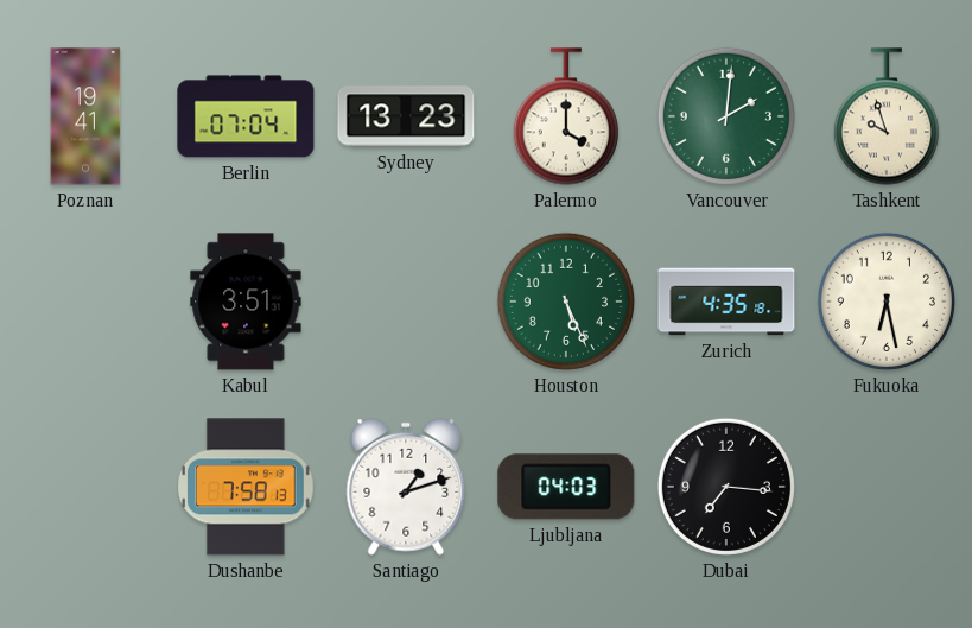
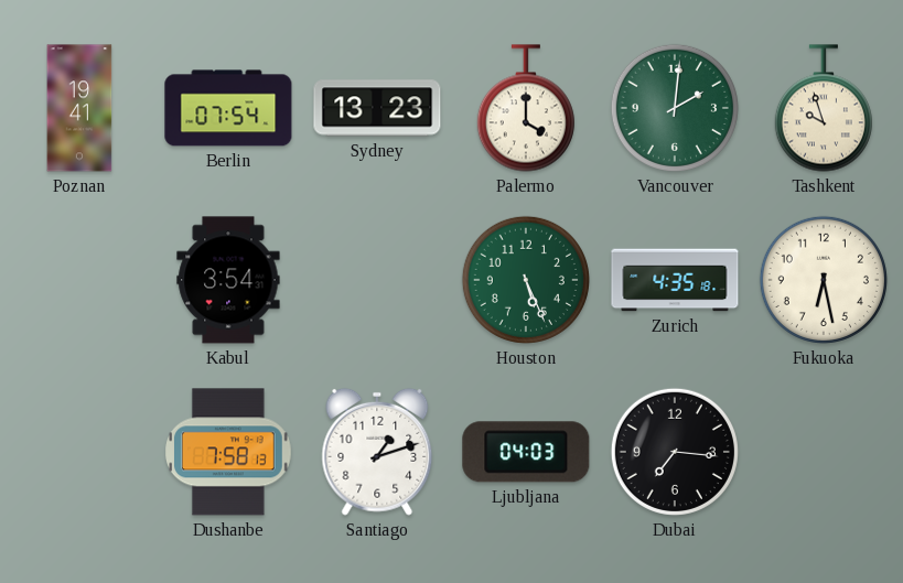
Berlin: 07:04 -> 07:54 (228, 108)
Kabul: 3:51 -> 3:54 (228, 280)
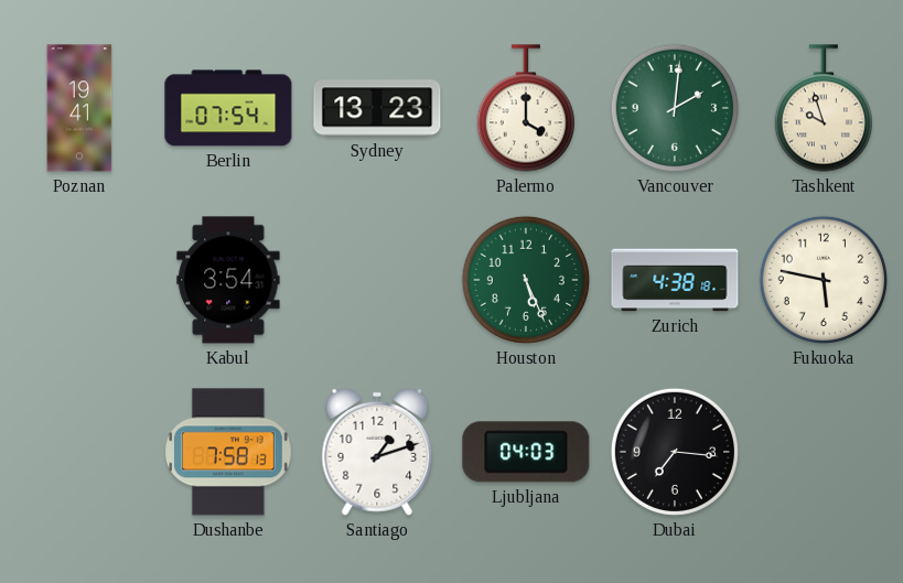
Zurich: 4:35 -> 4:38 (675, 280)
Fukuoka: 6:28 -> 5:47 (824, 280)
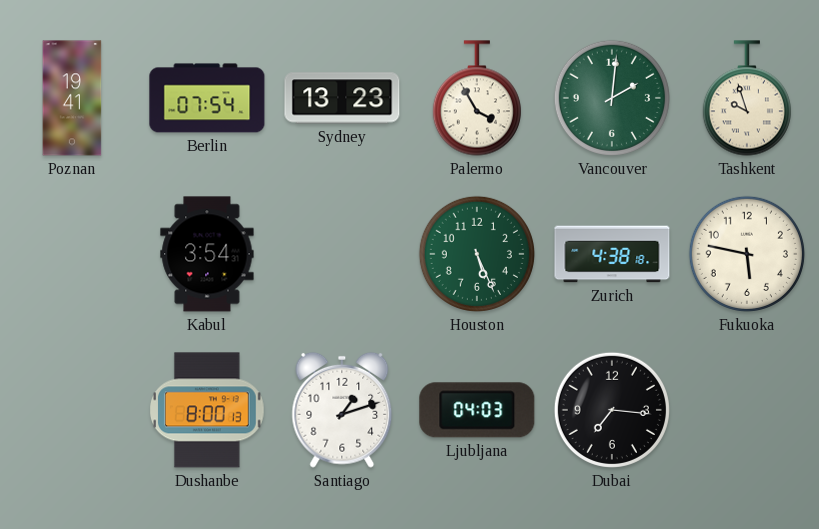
Palermo: 4:00 -> 3:55 (477, 98)
Dushanbe: 7:58 -> 8:00 (208, 410)
